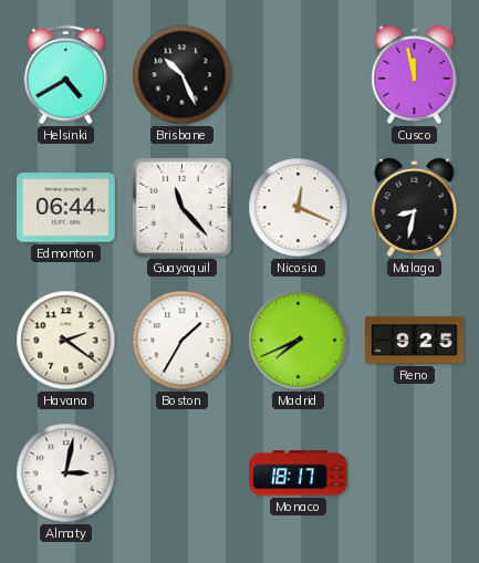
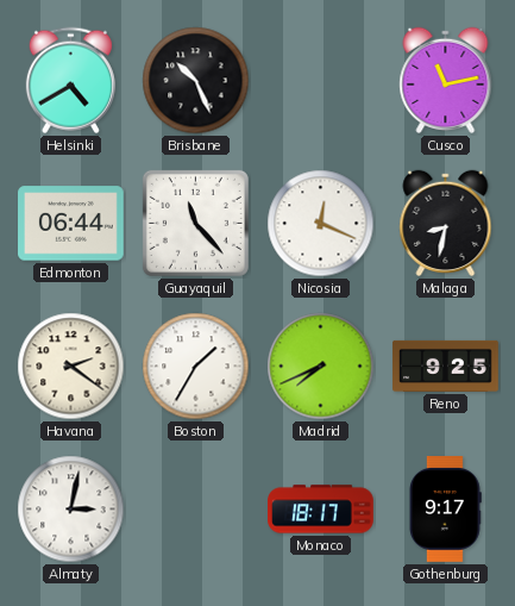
Cusco: 11:58 -> 11:13 (446, 80)
Gothenburg: none -> 9:17 (445, 510)
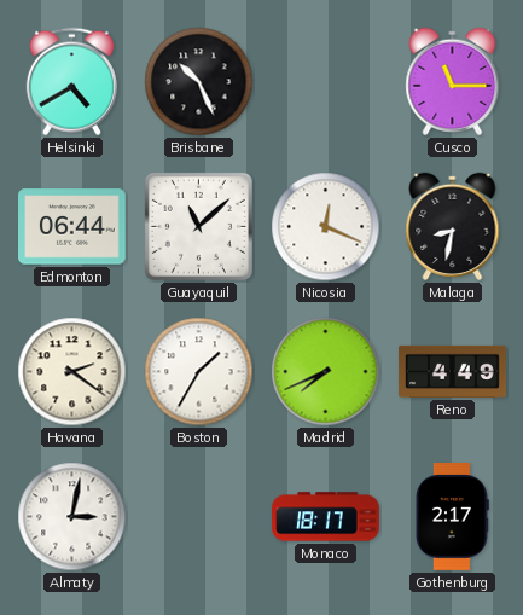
Cusco: 11:13 -> 11:15 (453, 81)
Guayaquil: 11:23 -> 11:08 (198, 226)
Reno: 9:25 -> 4:49 (453, 371)
Gothenburg: 9:17 -> 2:17 (452, 517)
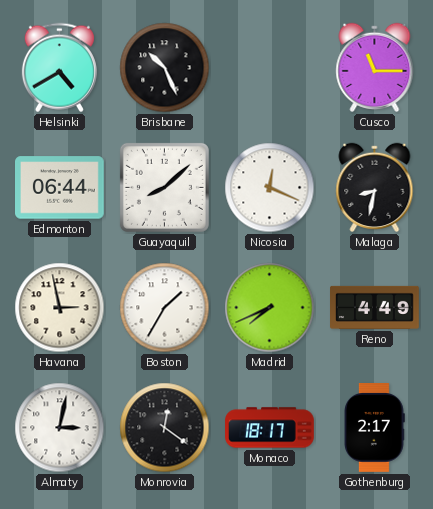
Guayaquil: 11:08 -> 8:08 (164, 187)
Havana: 2:21 -> 2:58 (60, 308)
Monrovia: none -> 12:21 (165, 428)
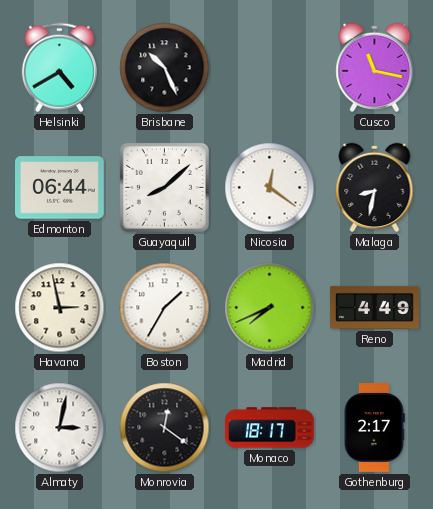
Cusco: 11:15 -> 11:17 (375, 67)
Nicosia: 12:19 -> 12:21 (270, 188)
